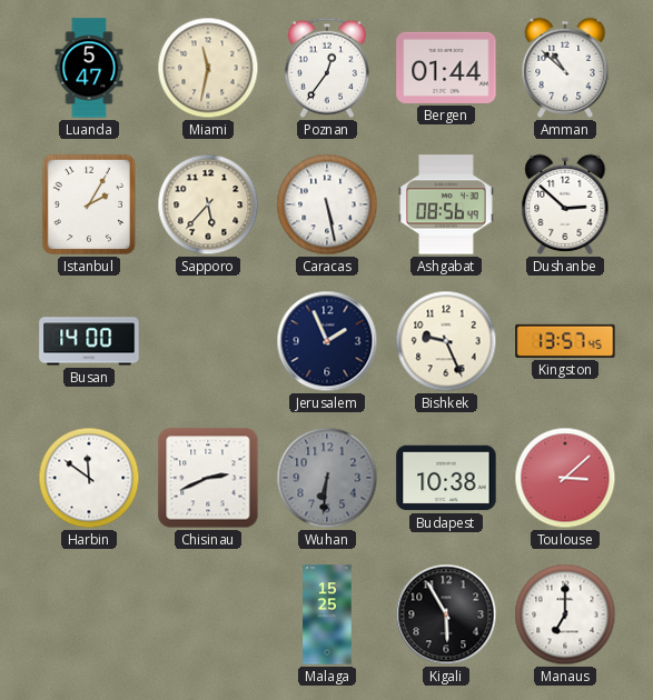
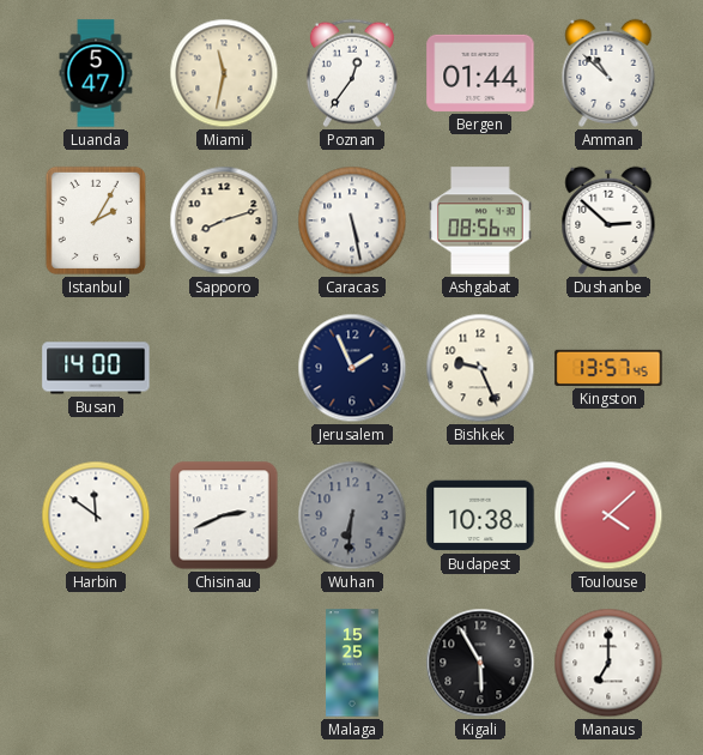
Sapporo: 5:37 -> 8:12 (224, 221)
Toulouse: 3:08 -> 4:08 (608, 515)
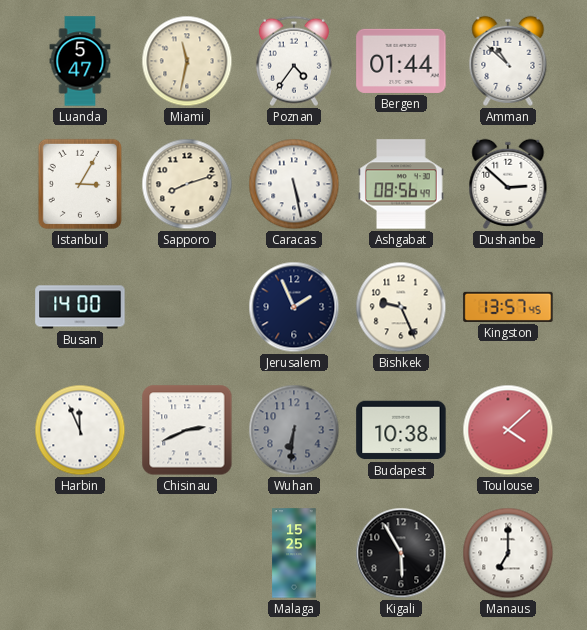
Poznan: 12:36 -> 4:36 (294, 61)
Istanbul: 2:05 -> 3:05 (80, 184)
Harbin: 11:51 -> 11:56 (80, 430)
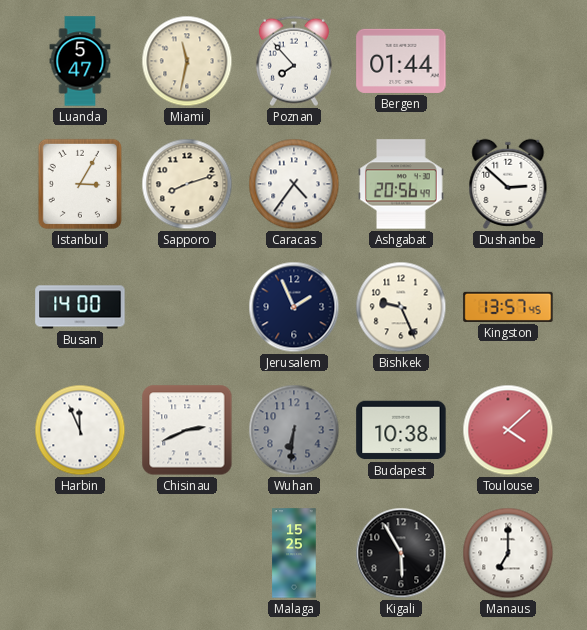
Poznan: 4:36 -> 7:53 (294, 61)
Amman: 10:52 -> none (508, 61)
Caracas: 5:28 -> 4:36 (294, 184)
Ashgabat: 08:56 -> 20:56 (402, 184)
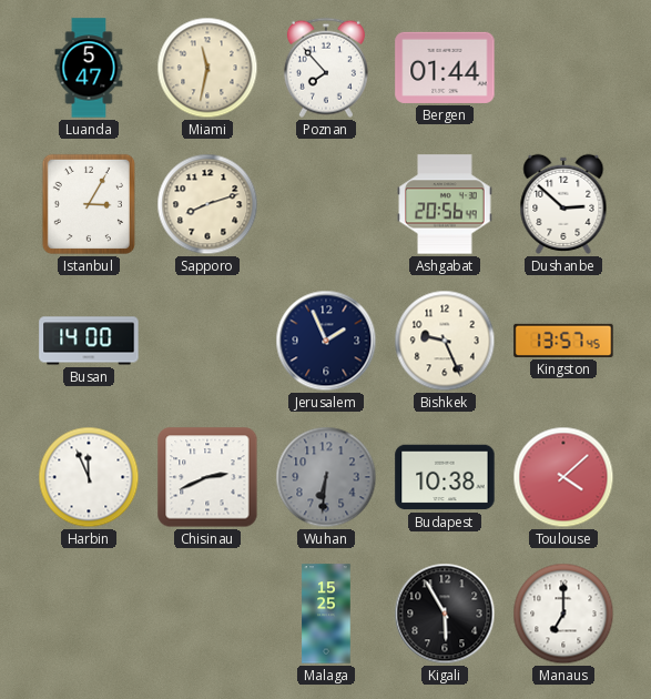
Caracas: 4:36 -> none (294, 184)
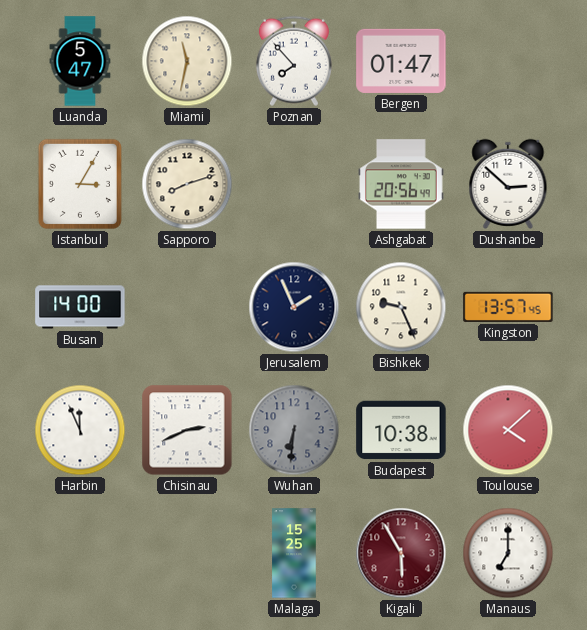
Bergen: 01:44 -> 01:47 (401, 61)
Kigali dial: black -> burgundy (401, 553)
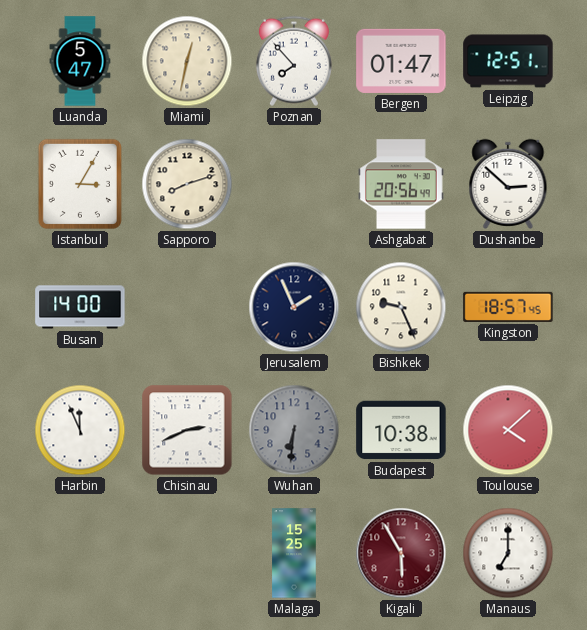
Miami: 11:32 -> 12:32 (187, 61)
Leipzig: none -> 12:51 (508, 61)
Kingston: 13:57 -> 18:57 (508, 307)
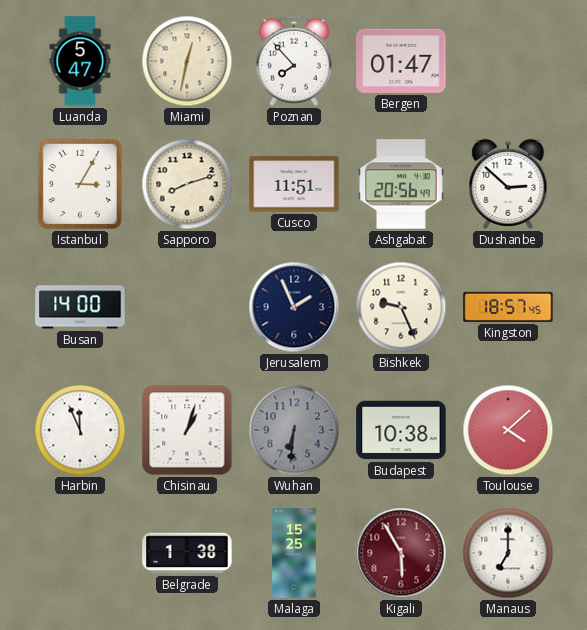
Leipzig: 12:51 -> none (508, 61)
Cusco: none -> 11:51 (294, 184)
Chisinau: 2:41 -> 1:03 (187, 430)
Belgrade: none -> 1:38 (187, 553)
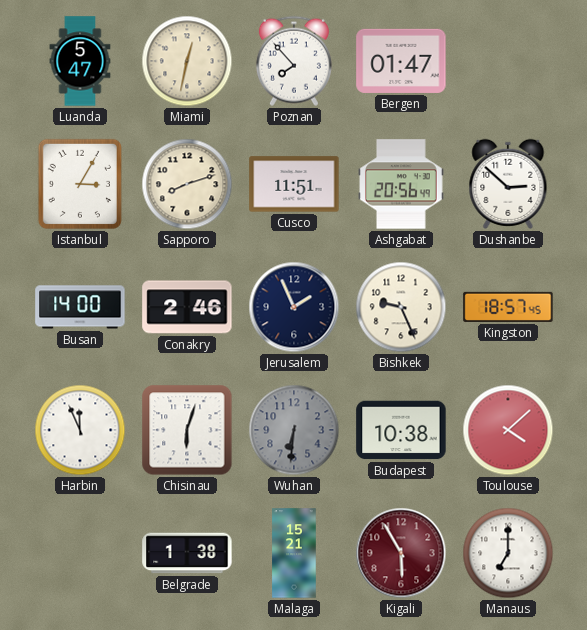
Conakry: none -> 2:46 (187, 307)
Chisinau: 1:03 -> 6:03 (187, 430)
Malaga: 15:25 -> 15:21 (294, 553)
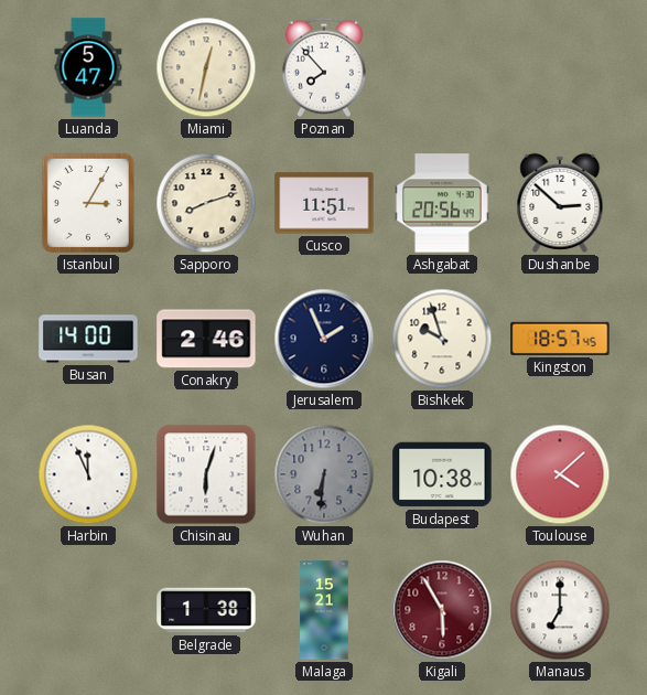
Bergen: 01:47 -> none (401, 61)
Bishkek: 9:26 -> 9:57 (442, 339)
